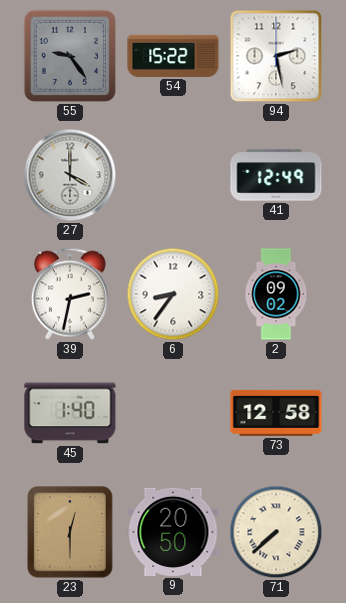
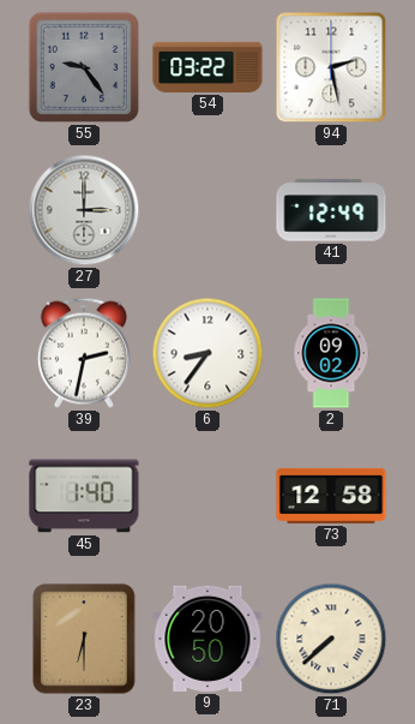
54: 15:22 -> 03:22 (207, 67)
27: 4:00 -> 3:00 (84, 210)
23: 12:30 -> 6:30 (84, 639)
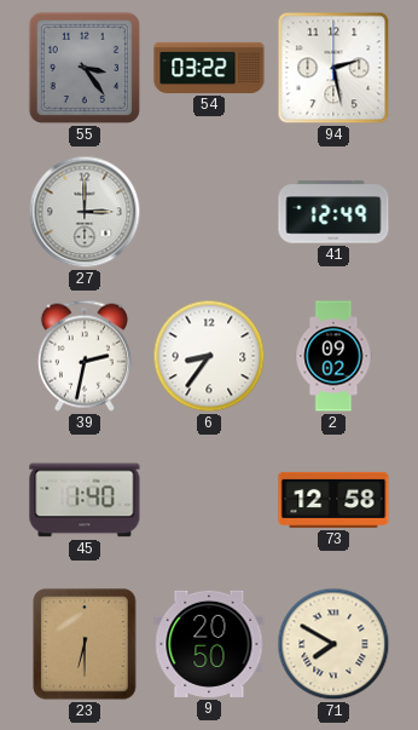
55: 9:24 -> 3:24 (85, 68)
71: 7:38 -> 7:50 (333, 644)
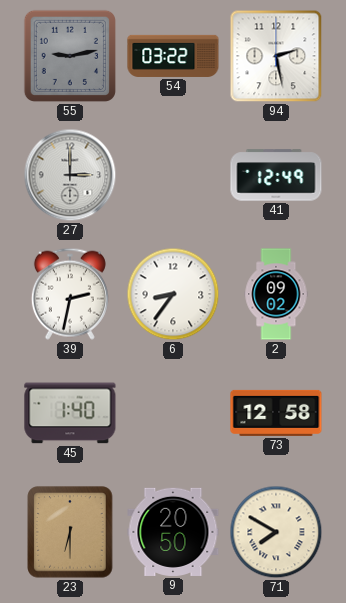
55: 3:24 -> 9:13 (70, 56)
